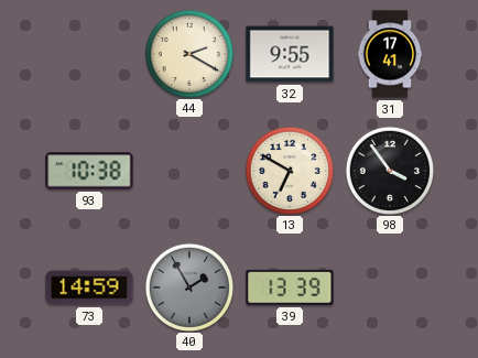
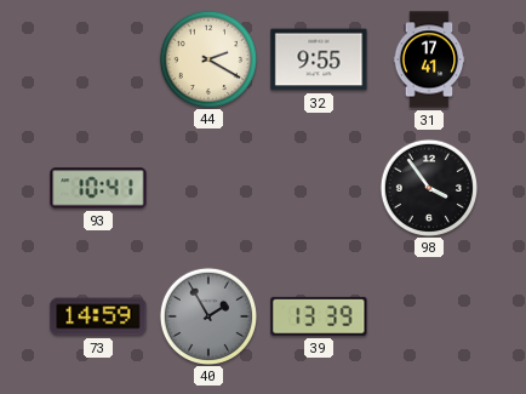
93: 10:38 -> 10:41 (98, 188)
13: 6:50 -> none (289, 170)
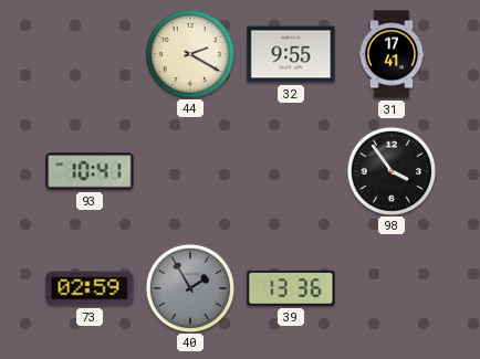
73: 14:59 -> 02:59 (90, 288)
39: 13:39 -> 13:36 (291, 288)
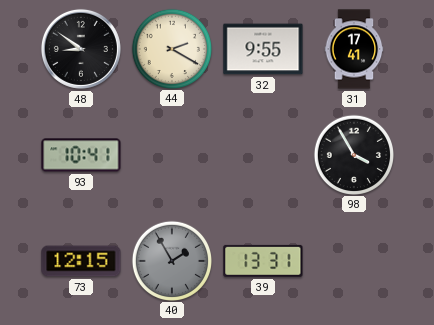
48: none -> 8:51 (81, 49)
98: 3:54 -> 3:55 (353, 154)
73: 02:59 -> 12:15 (81, 261)
39: 13:36 -> 13:31 (263, 261)
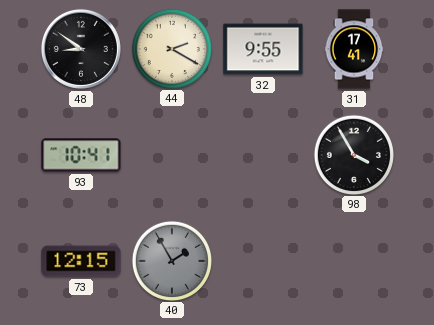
39: 13:31 -> none (263, 261)
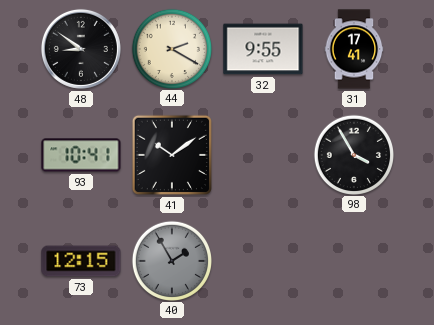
41: none -> 10:09 (172, 155)
